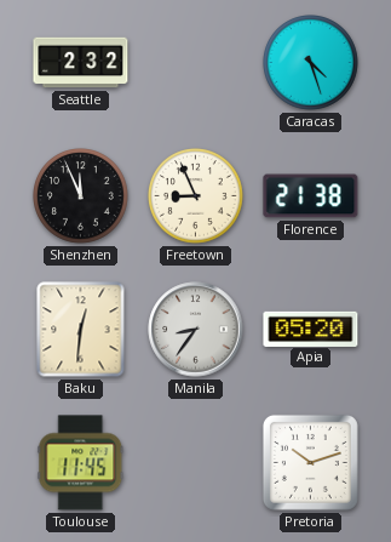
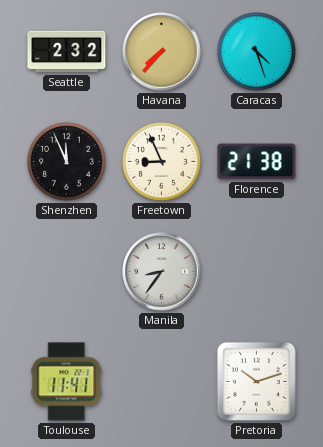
Havana: none -> 7:37 (162, 52)
Baku: 12:31 -> none (81, 330)
Apia: 05:20 -> none (311, 329)
Toulouse: 11:45 -> 11:41 (67, 382)
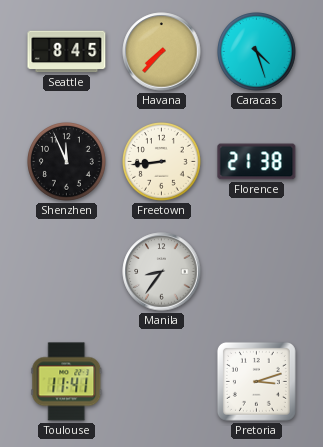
Seattle: 2:32 -> 8:45 (67, 52)
Freetown: 8:56 -> 8:44 (162, 162)
Pretoria: 10:12 -> 3:12 (256, 381)
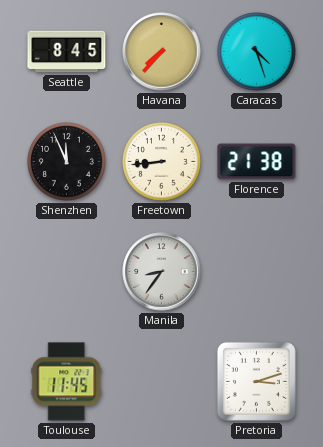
Toulouse: 11:41 -> 11:45 (67, 382)
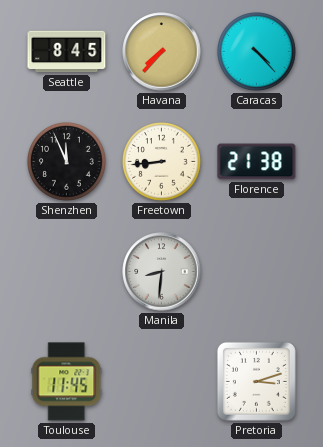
Caracas: 4:27 -> 4:23 (257, 52)
Manila: 8:36 -> 8:31 (162, 272)
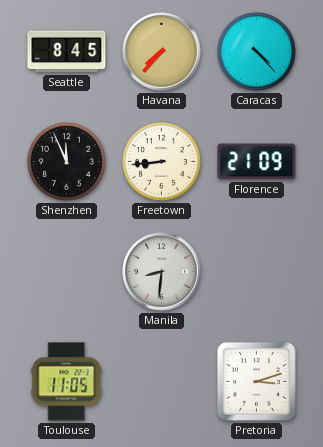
Florence: 21:38 -> 21:09 (257, 162)
Toulouse: 11:45 -> 11:05 (67, 382)
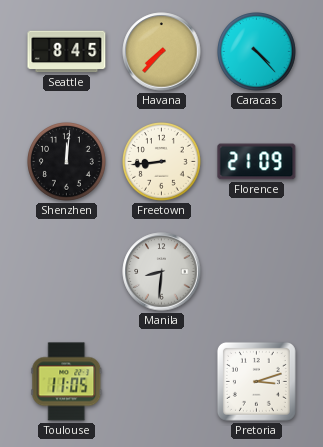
Shenzhen: 11:56 -> 12:01 (67, 162)
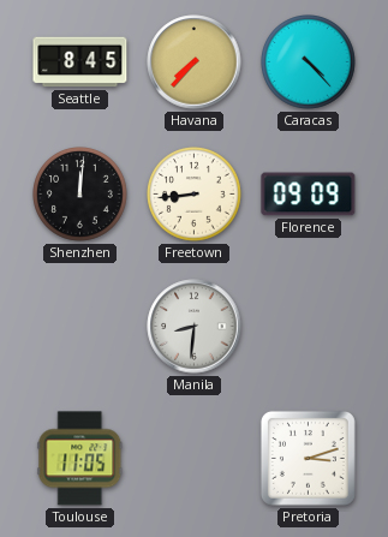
Florence: 21:09 -> 09:09 (309, 195)
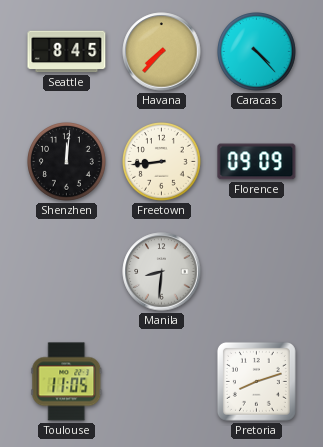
Pretoria: 3:12 -> 8:12 (256, 381)
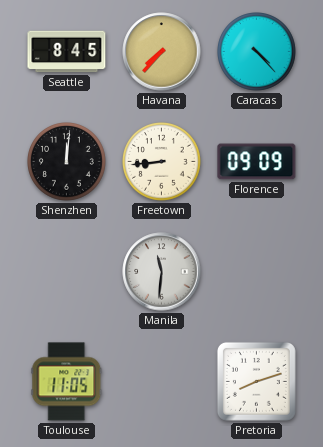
Manila: 8:31 -> 11:31 (162, 272)
